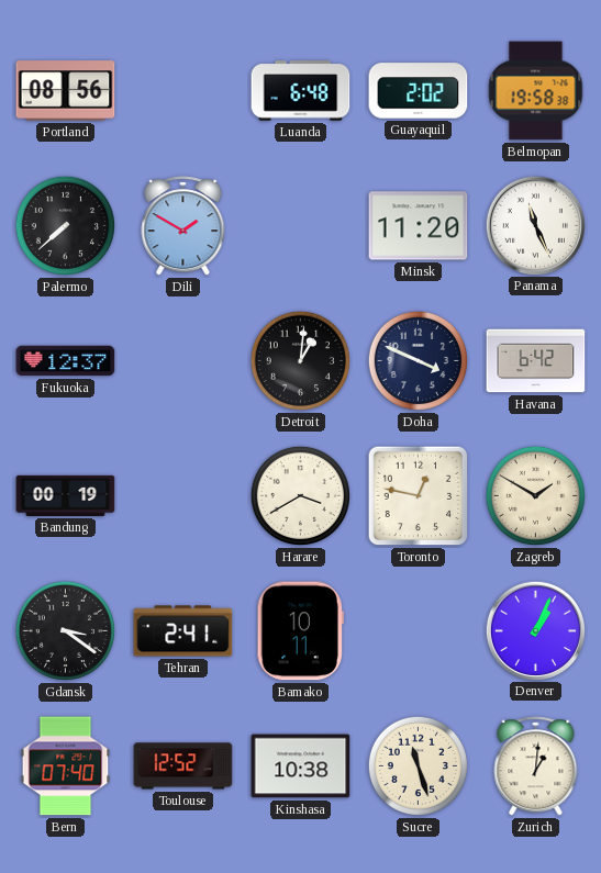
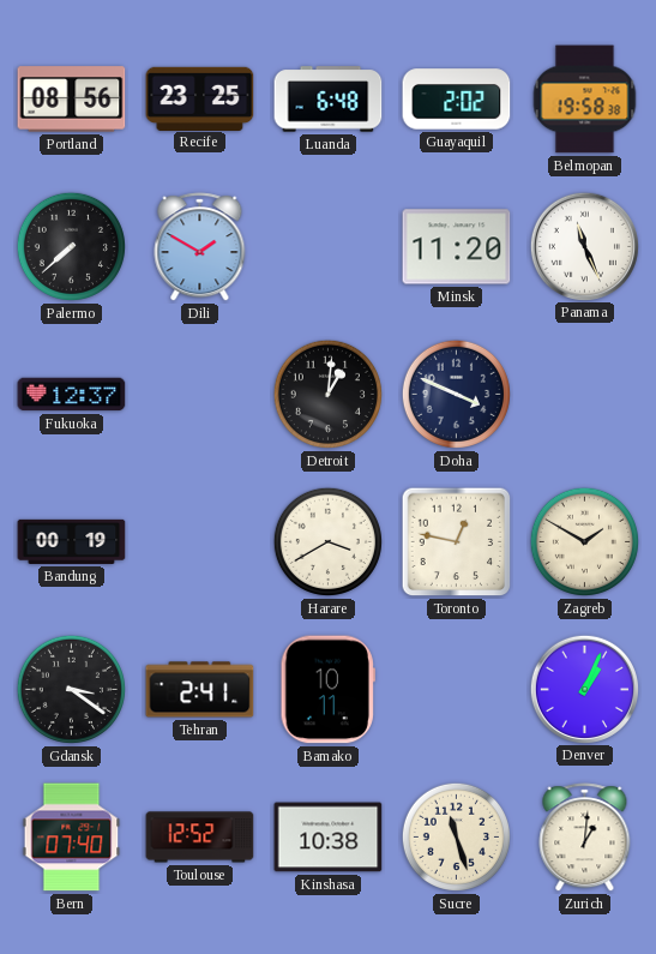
Recife: none -> 23:25 (200, 98)
Havana: 6:42 -> none (536, 361)
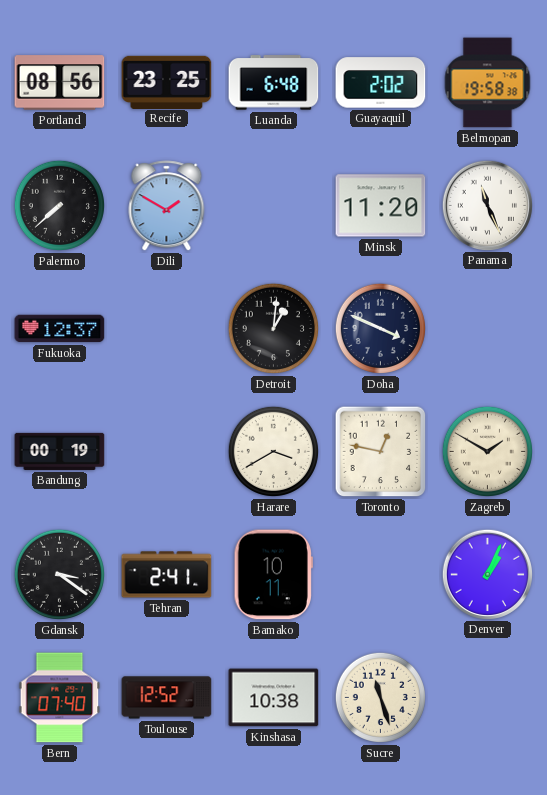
Zurich: 1:01 -> none (585, 838)
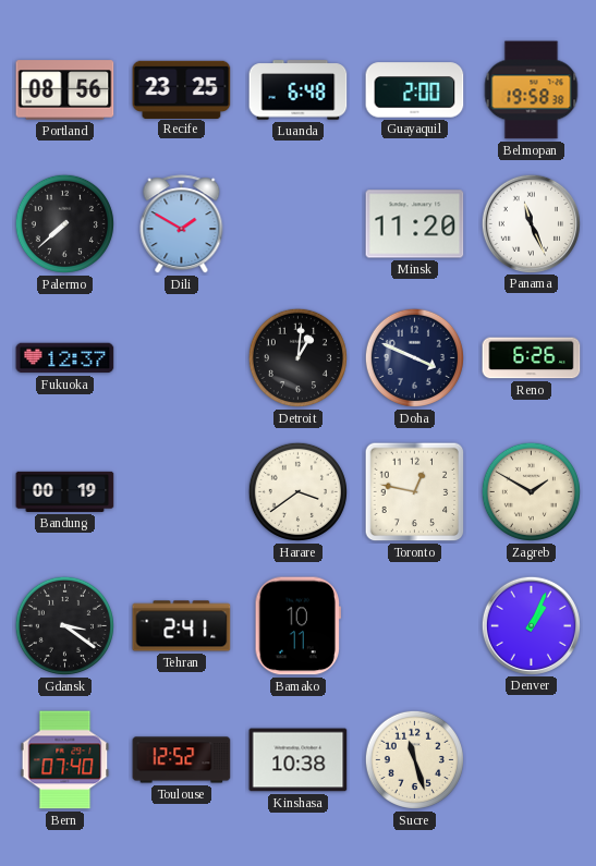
Guayaquil: 2:02 -> 2:00 (415, 90)
Reno: none -> 6:26 (532, 358)
Harare: 3:40 -> 3:39 (297, 491)
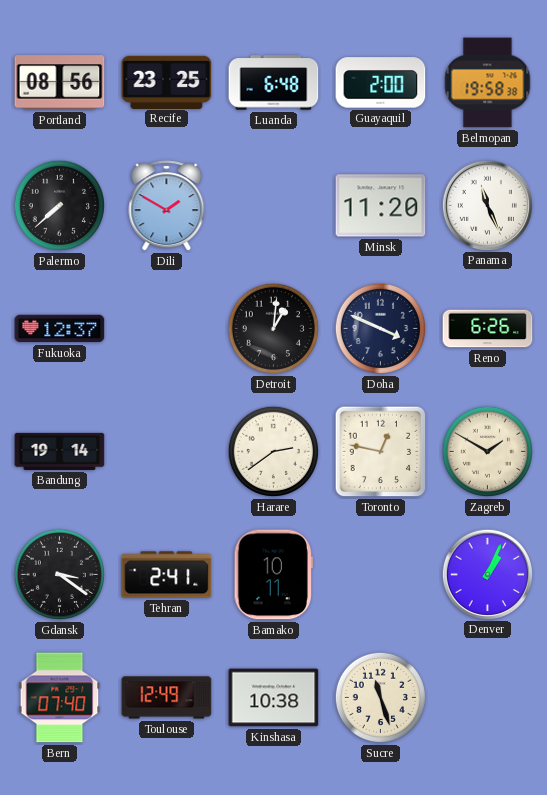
Bandung: 00:19 -> 19:14 (60, 451)
Harare: 3:39 -> 2:39 (273, 451)
Toulouse: 12:52 -> 12:49 (167, 698)
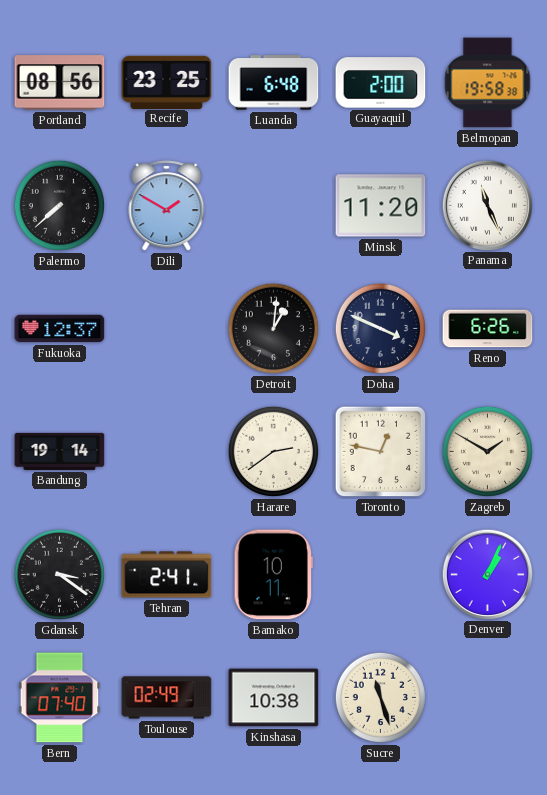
Toulouse: 12:49 -> 02:49 (167, 698)
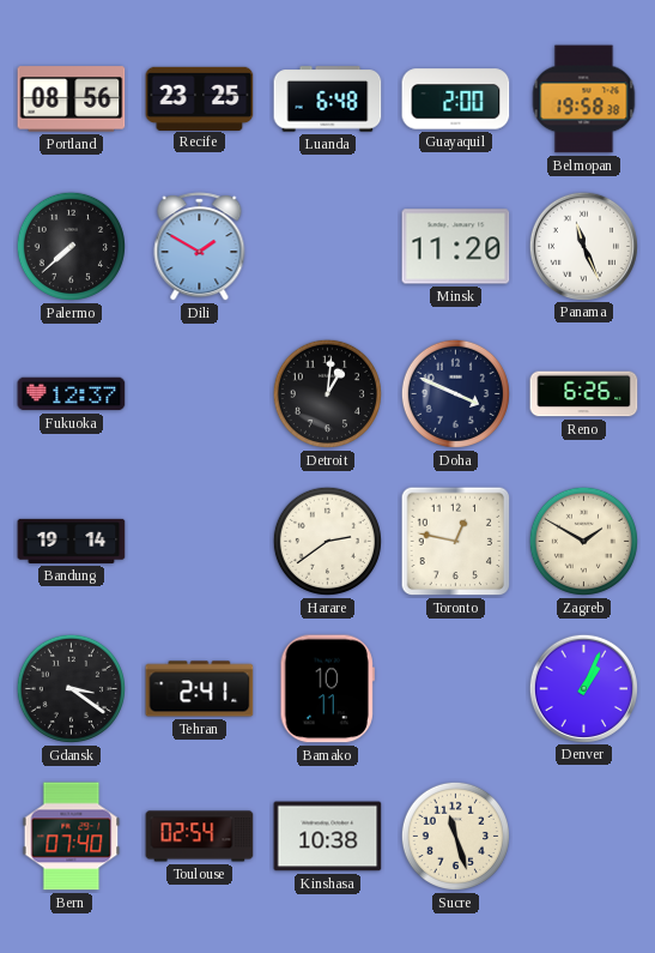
Toulouse: 02:49 -> 02:54 (200, 837)
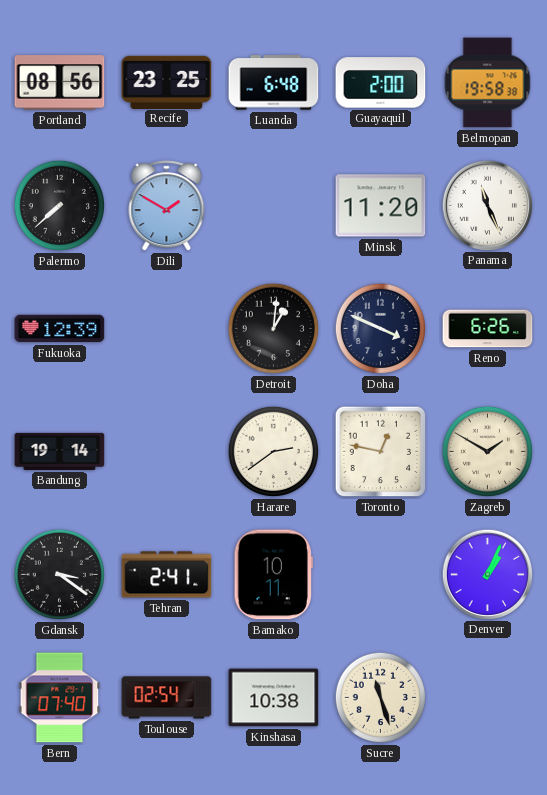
Fukuoka: 12:37 -> 12:39 (60, 329)
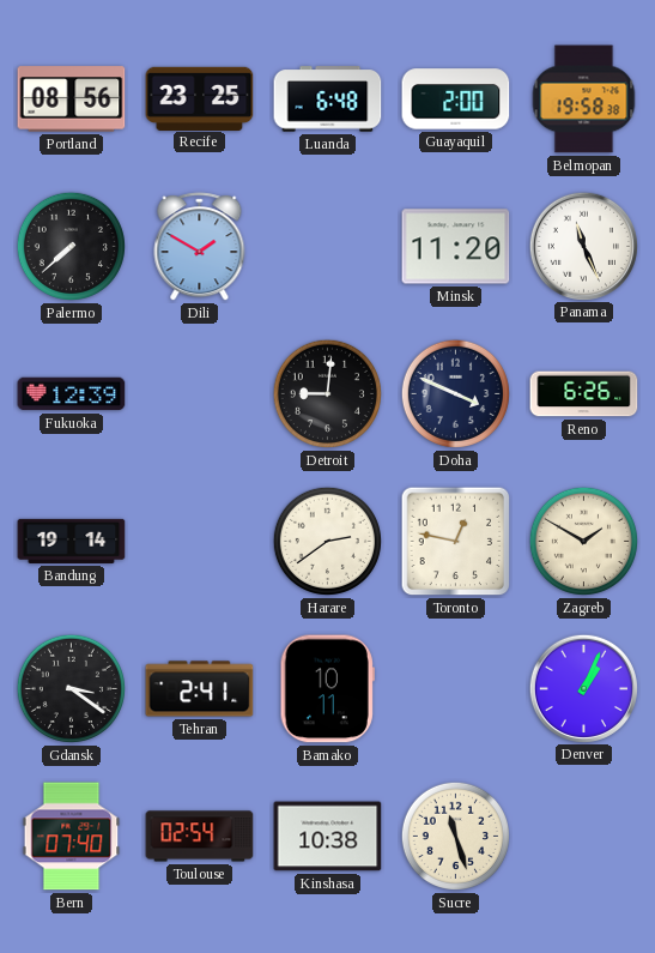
Detroit: 1:01 -> 9:01 (327, 393)
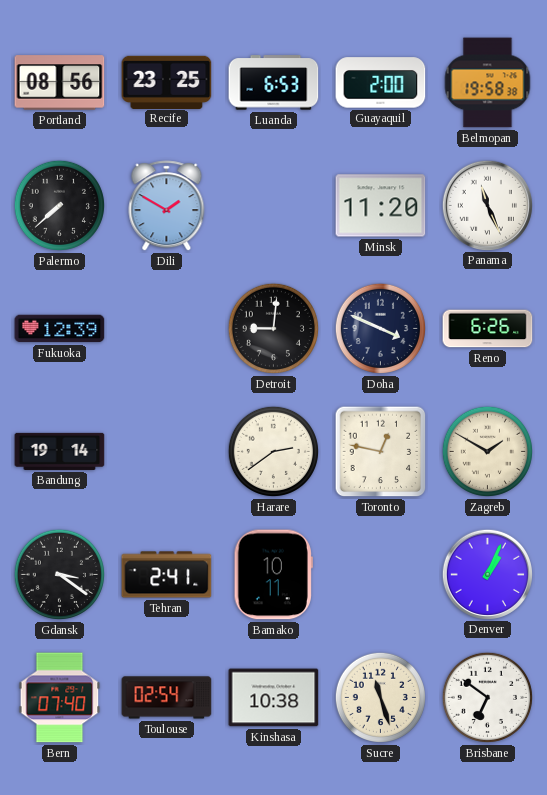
Luanda: 6:48 -> 6:53 (274, 83)
Brisbane: none -> 6:51 (487, 697)
